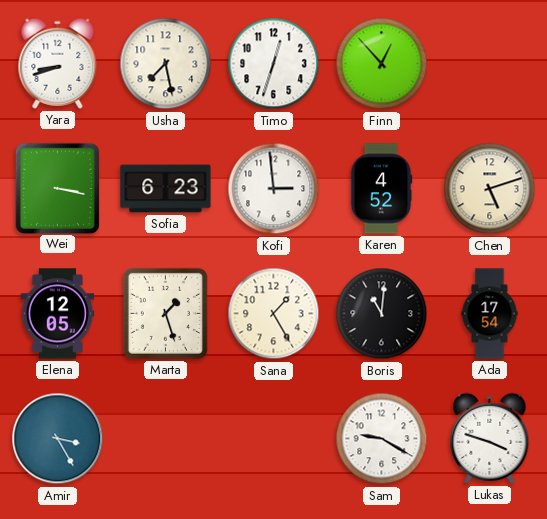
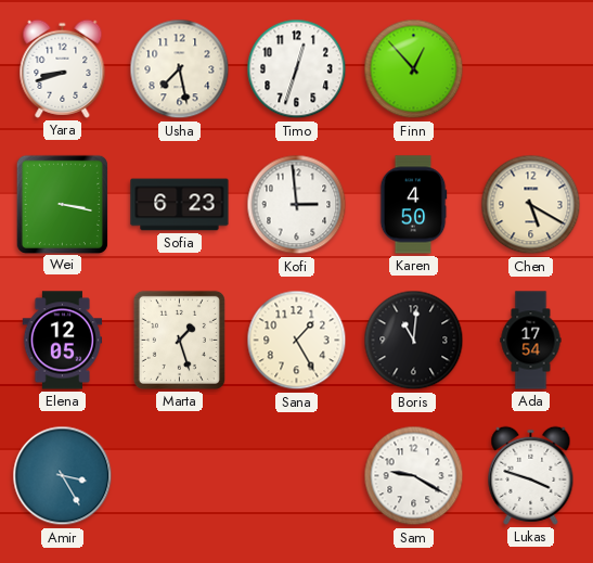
Karen: 4:52 -> 4:50 (413, 205)
Chen: 5:12 -> 5:20 (531, 205)
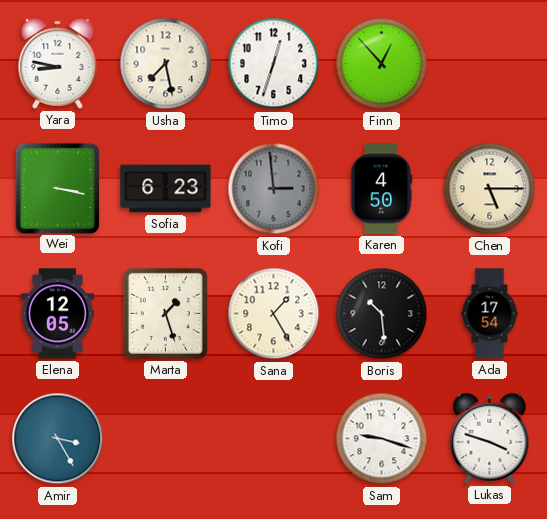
Yara: 8:42 -> 8:47 (58, 63)
Kofi dial: white -> grey (274, 189)
Chen: 5:20 -> 5:15 (490, 189)
Boris: 11:01 -> 10:29 (382, 314)
Sam: 9:20 -> 9:18 (382, 439)
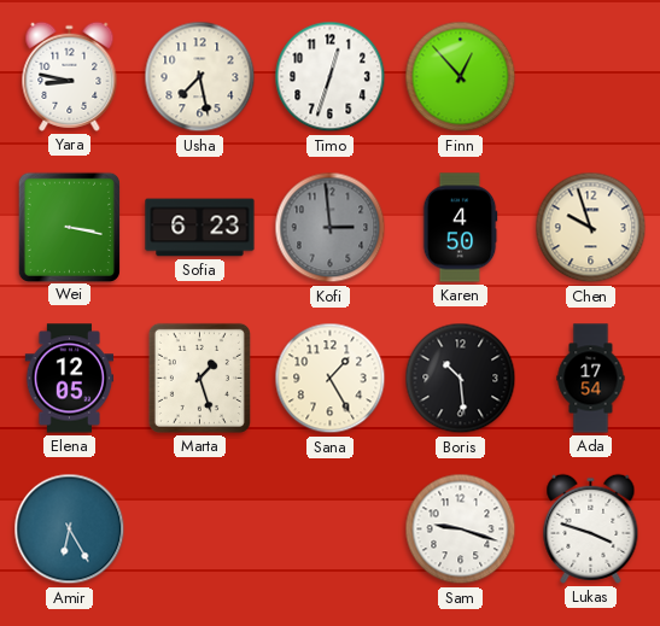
Chen: 5:15 -> 9:57 (591, 228)
Amir: 3:25 -> 6:25 (70, 530)
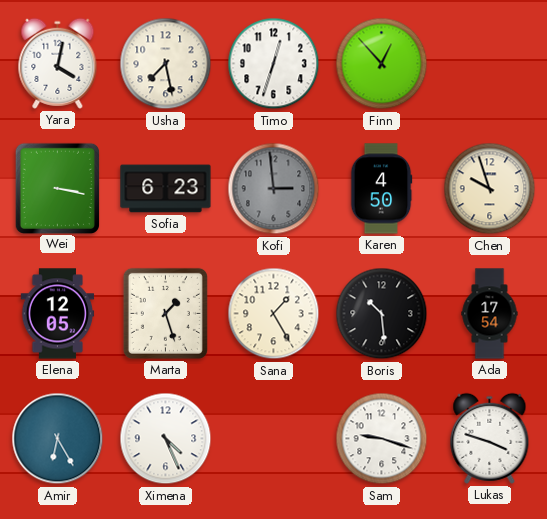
Yara: 8:47 -> 4:02 (58, 63)
Ximena: none -> 4:26 (166, 439)
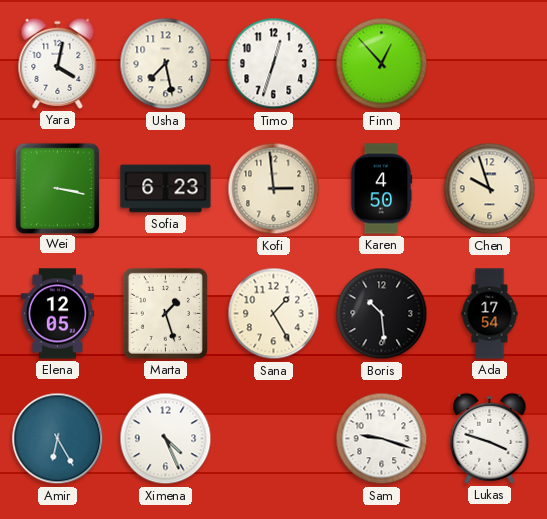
Kofi dial: grey -> cream (274, 189)
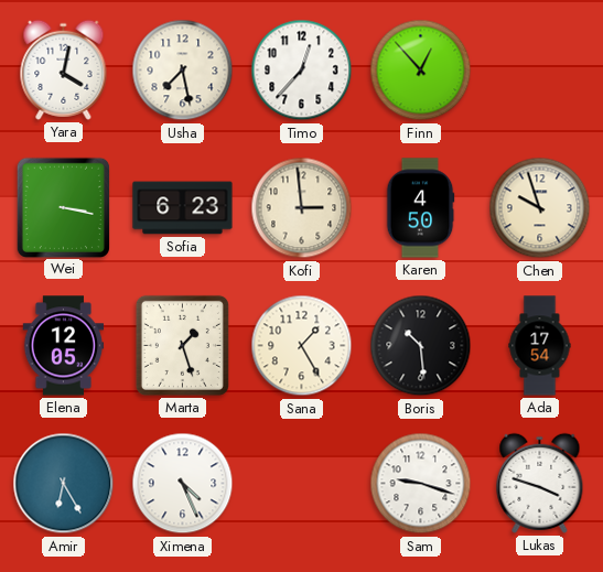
Timo: 12:33 -> 12:37 (302, 71)
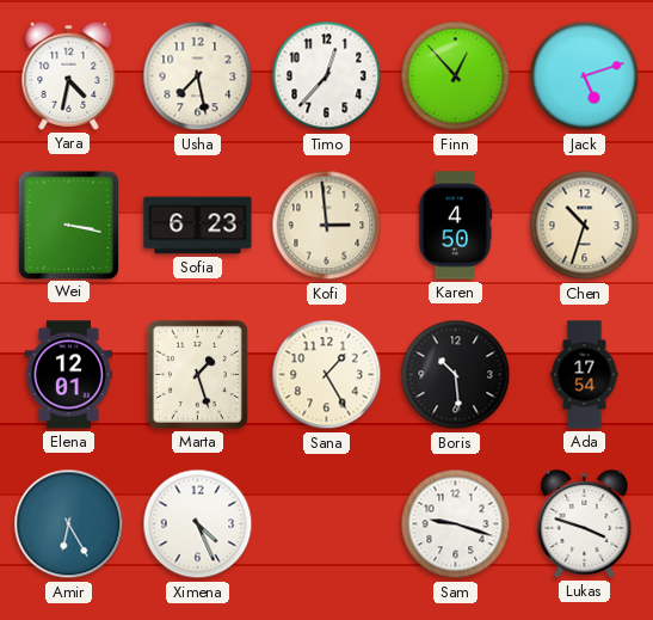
Yara: 4:02 -> 4:32 (69, 75)
Jack: none -> 5:12 (585, 76)
Chen: 9:57 -> 10:33 (585, 226)
Elena: 12:05 -> 12:01 (69, 375)
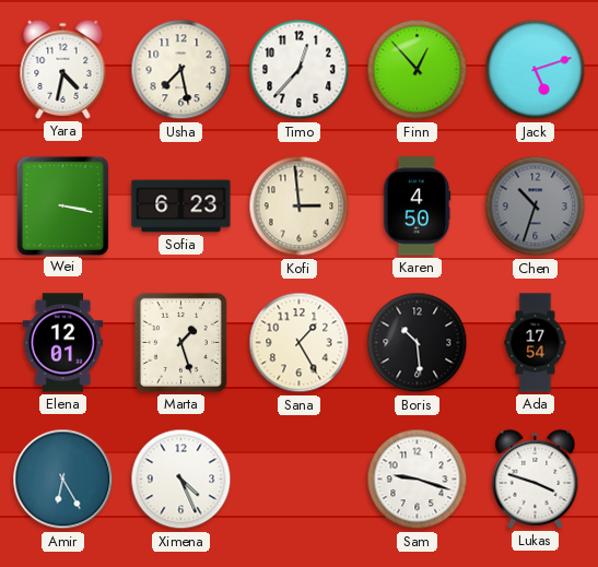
Chen dial: cream -> grey (536, 206)
